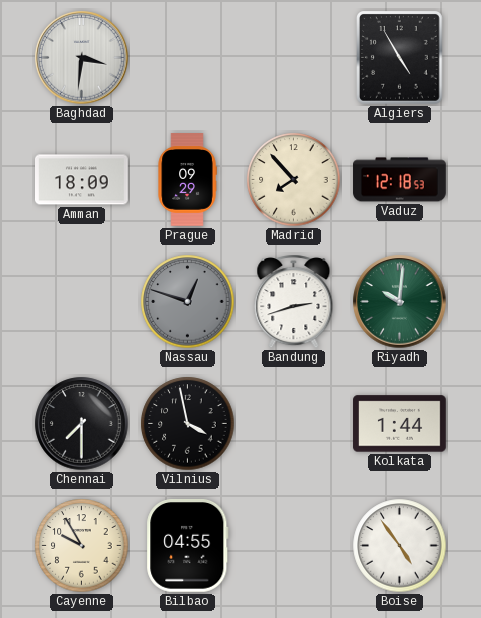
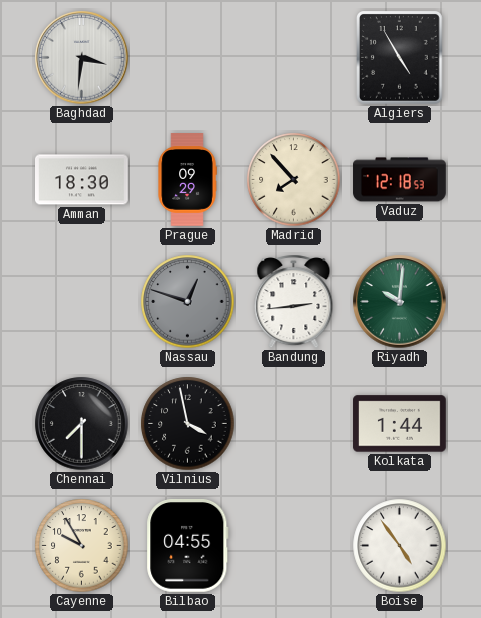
Amman: 18:09 -> 18:30 (82, 180)
Bandung: 2:42 -> 2:44 (294, 302)
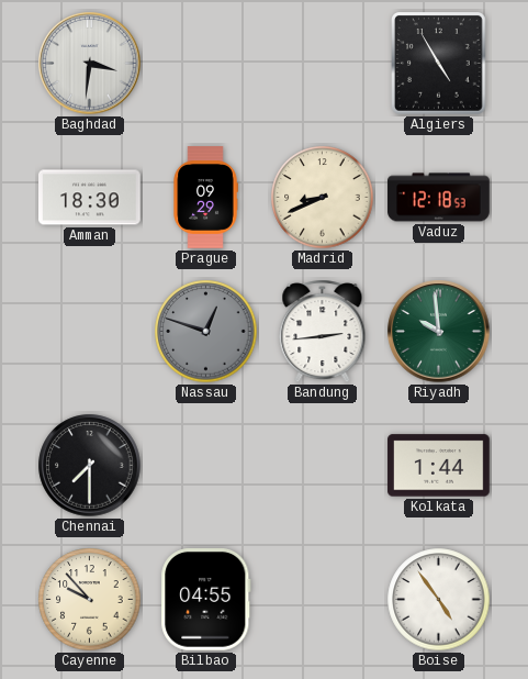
Madrid: 7:53 -> 8:41 (323, 198)
Riyadh: 10:01 -> 9:59 (439, 332)
Vilnius: 3:58 -> none (188, 424)
Cayenne: 9:55 -> 9:53 (90, 600)
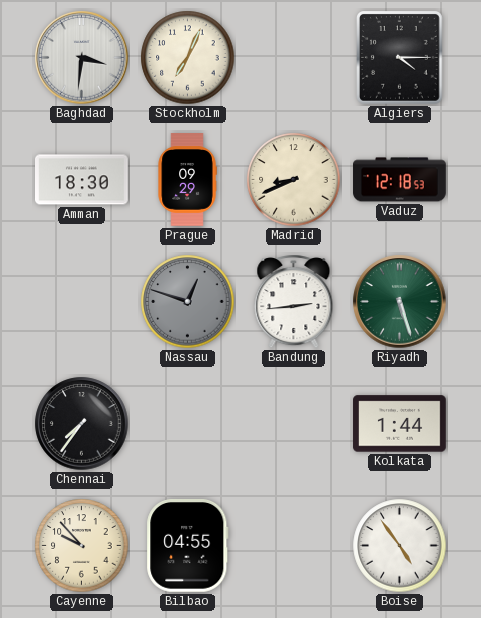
Stockholm: none -> 7:04 (188, 58)
Algiers: 4:55 -> 4:15 (400, 58)
Riyadh: 9:59 -> 5:27 (400, 302)
Chennai: 7:30 -> 7:36 (82, 424)
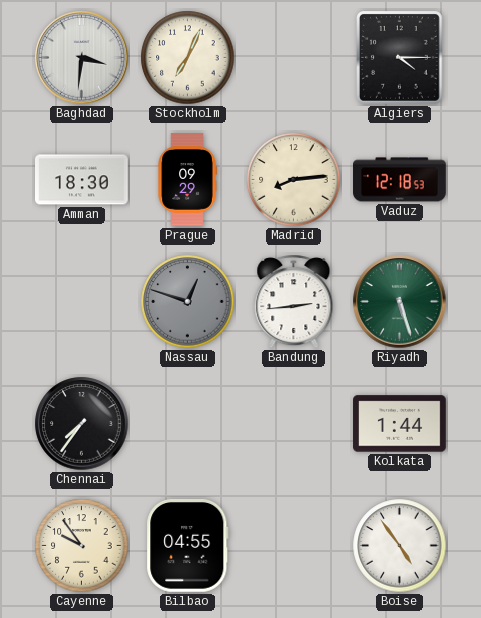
Madrid: 8:41 -> 8:14 (294, 180)
Cayenne: 9:53 -> 9:54 (82, 546)
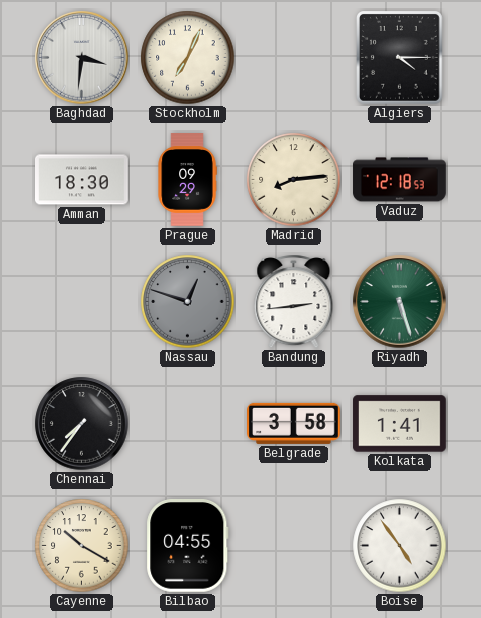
Belgrade: none -> 3:58 (294, 423)
Kolkata: 1:44 -> 1:41 (400, 424)
Cayenne: 9:54 -> 10:20 (82, 546)
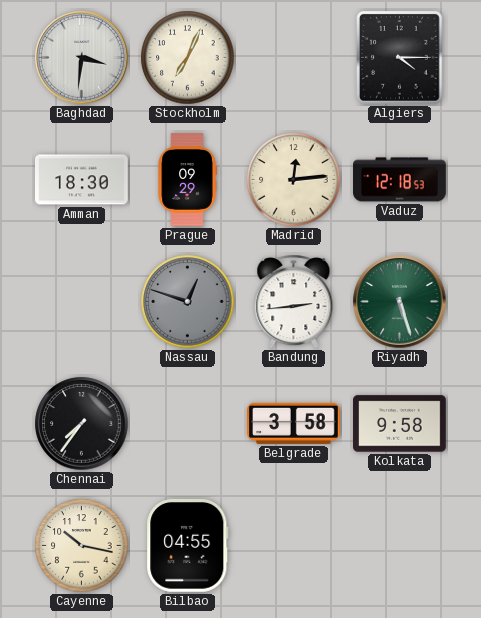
Madrid: 8:14 -> 12:14 (294, 180)
Kolkata: 1:41 -> 9:58 (400, 424)
Cayenne: 10:20 -> 10:17 (82, 546)
Boise: 4:54 -> none (400, 546)
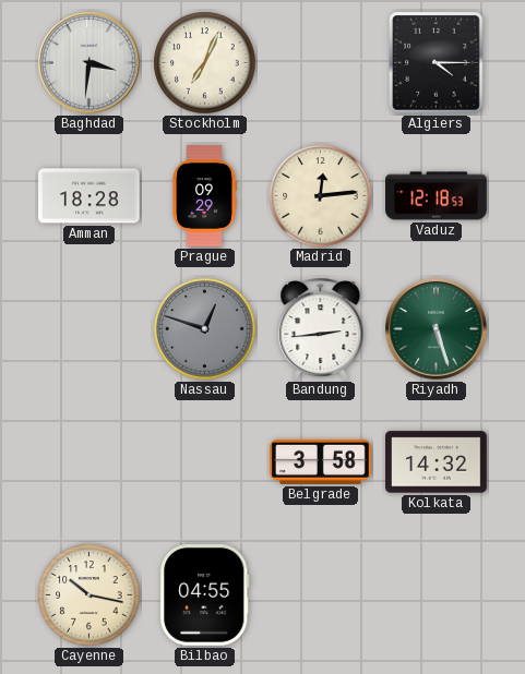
Amman: 18:30 -> 18:28 (90, 196)
Chennai: 7:36 -> none (82, 424)
Kolkata: 9:58 -> 14:32 (437, 462)
